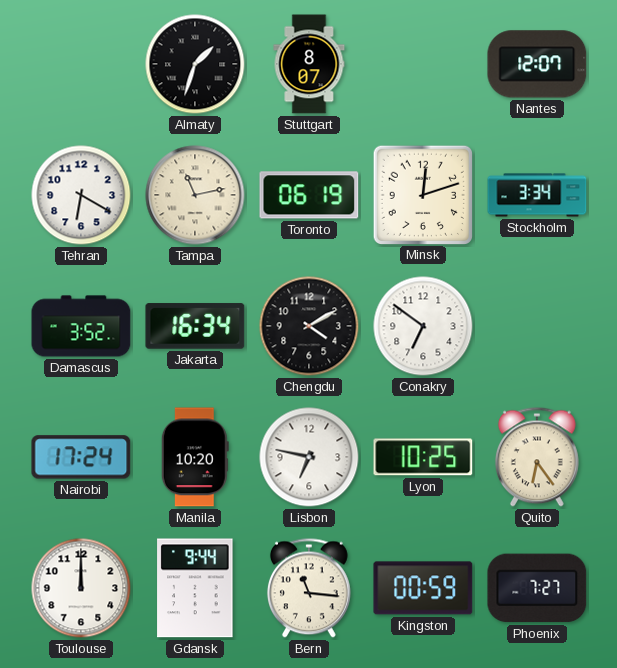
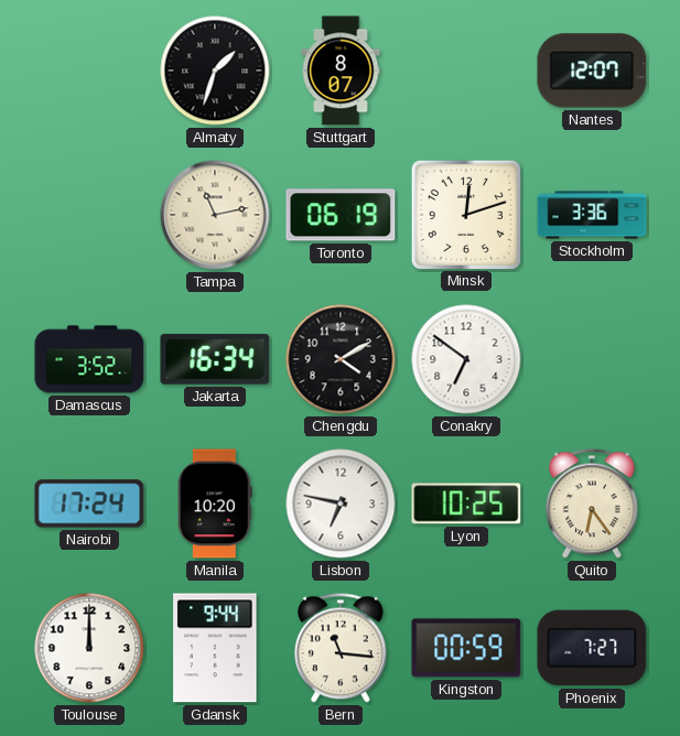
Tehran: 6:20 -> none (81, 195)
Stockholm: 3:34 -> 3:36 (592, 215)
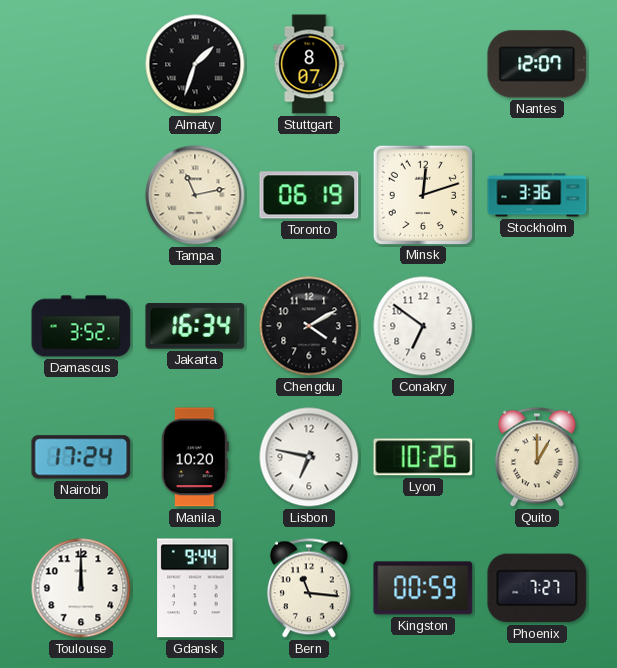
Lyon: 10:25 -> 10:26 (423, 457)
Quito: 6:24 -> 1:00 (537, 457)
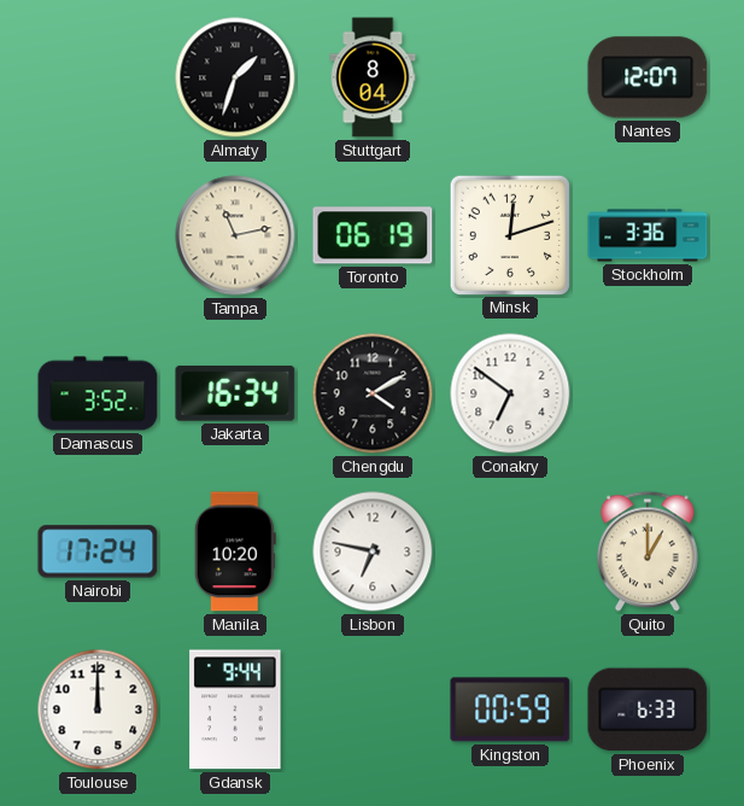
Stuttgart: 8:07 -> 8:04 (373, 77)
Lyon: 10:26 -> none (423, 457)
Bern: 11:16 -> none (309, 588)
Phoenix: 7:27 -> 6:33 (648, 709)
